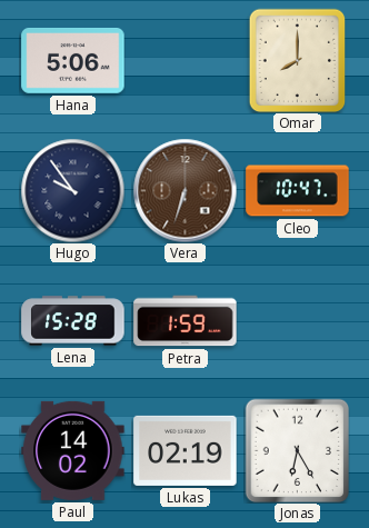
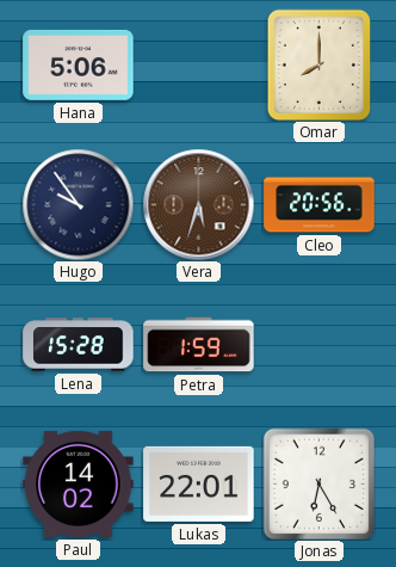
Vera: 6:33 -> 5:33 (198, 204)
Cleo: 10:47 -> 20:56 (320, 205)
Lukas: 02:19 -> 22:01 (199, 483)
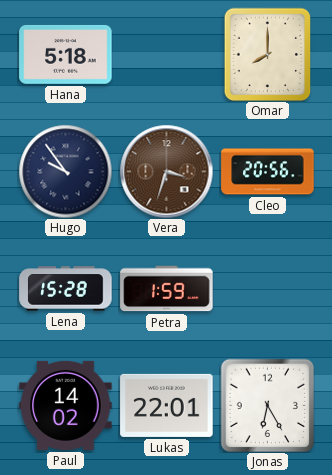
Hana: 5:06 -> 5:18 (66, 54)
Vera: 5:33 -> 3:33 (166, 171)
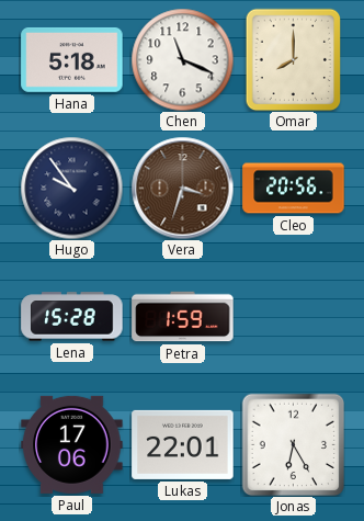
Chen: none -> 11:19 (182, 59)
Paul: 14:02 -> 17:06 (72, 444)
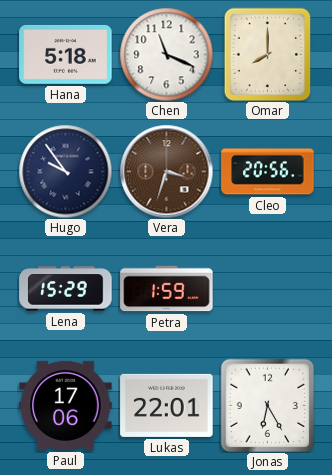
Lena: 15:28 -> 15:29 (66, 289)
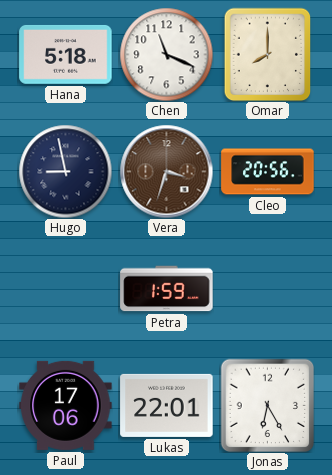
Hugo: 9:54 -> 8:58 (65, 171)
Lena: 15:29 -> none (66, 289)
